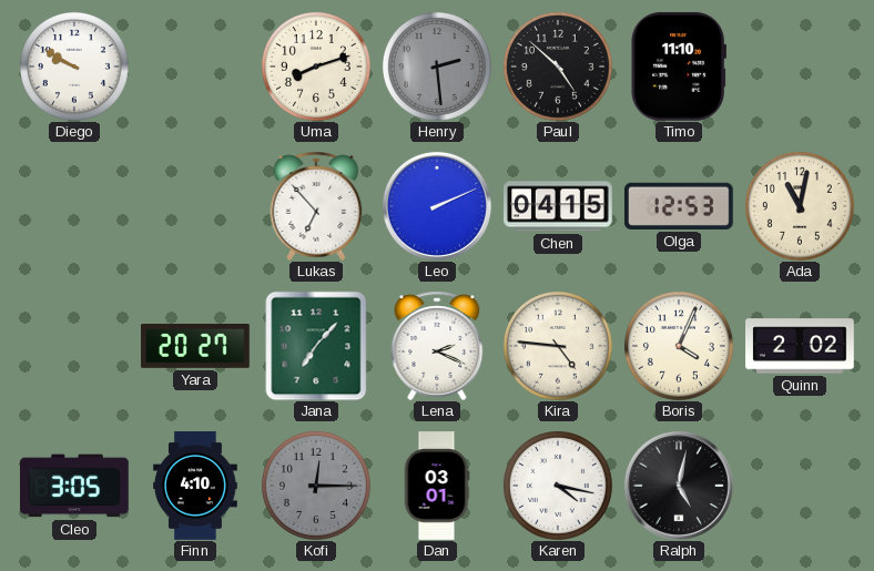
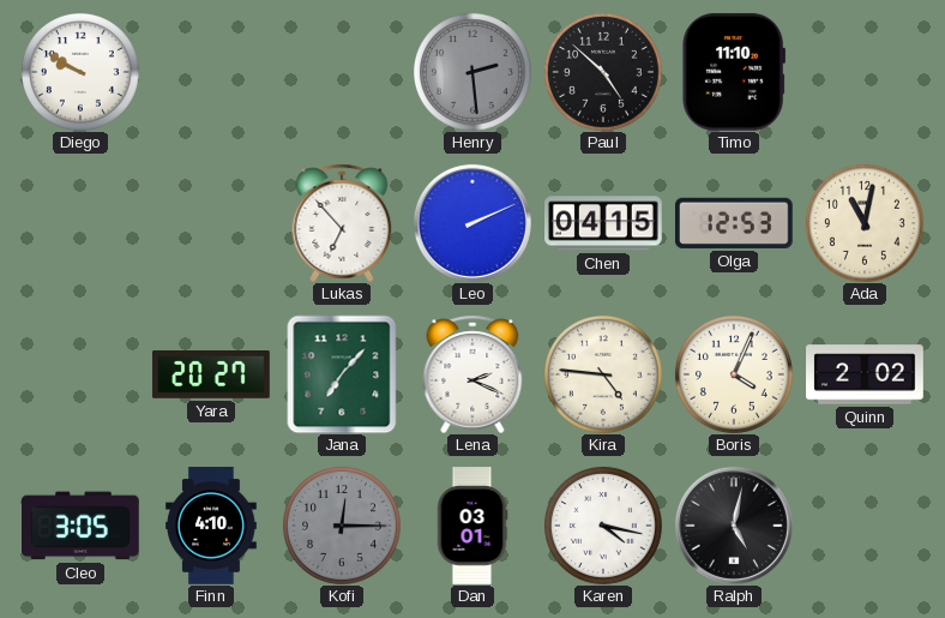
Uma: 8:12 -> none (316, 67)
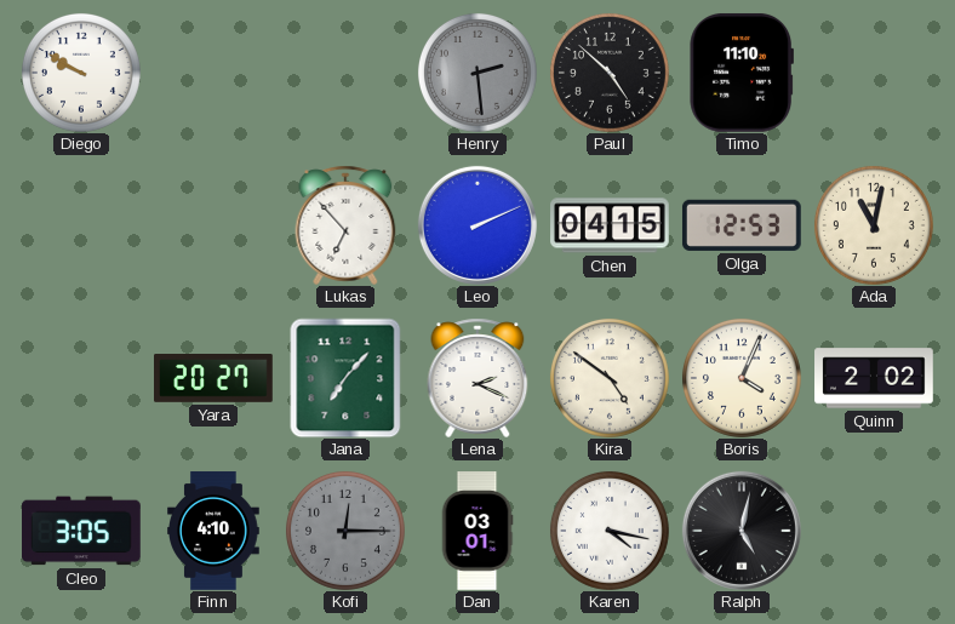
Kira: 4:46 -> 4:51 (610, 378)
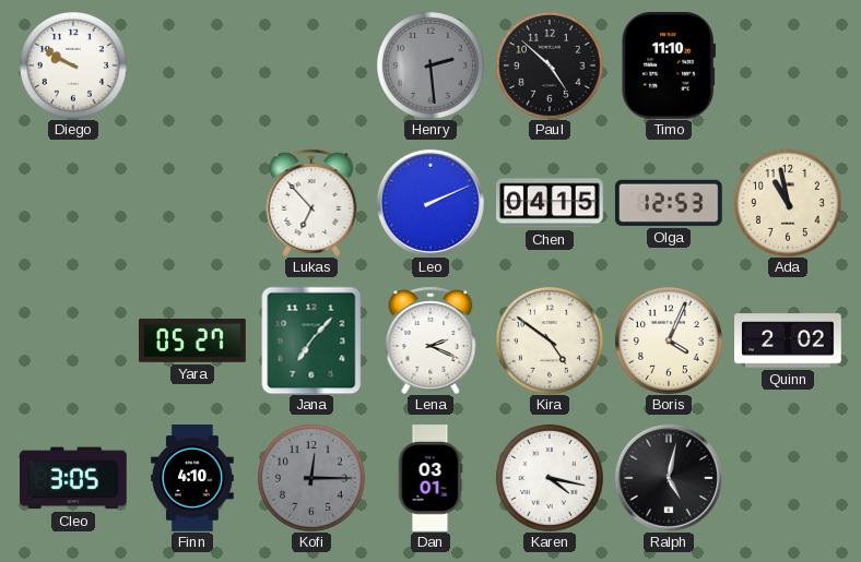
Ada: 11:02 -> 10:58 (788, 203)
Yara: 20:27 -> 05:27 (193, 342)
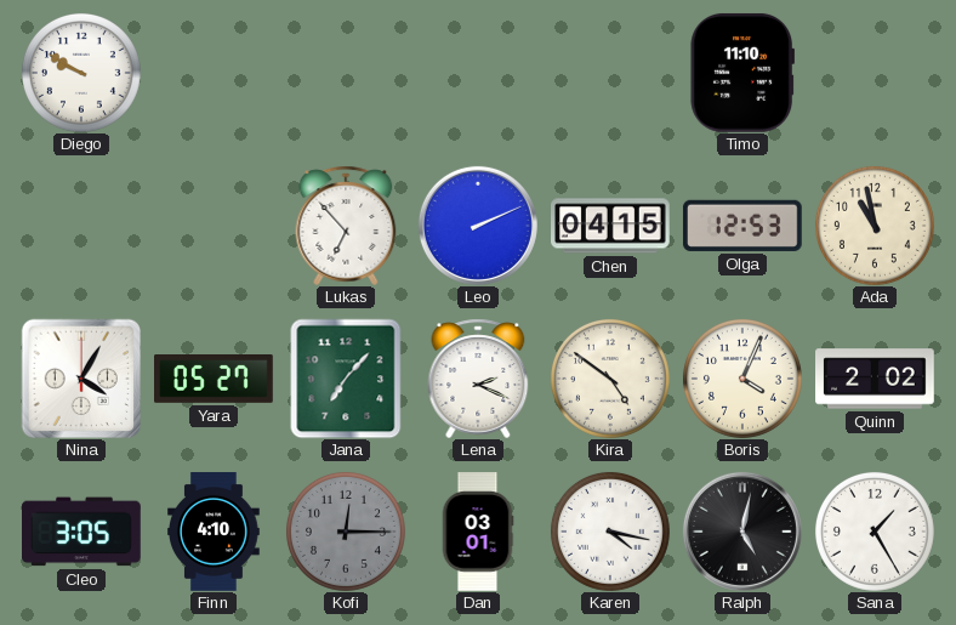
Henry: 2:29 -> none (431, 65)
Paul: 4:52 -> none (550, 65)
Nina: none -> 4:05 (81, 379)
Sana: none -> 1:25 (875, 532)
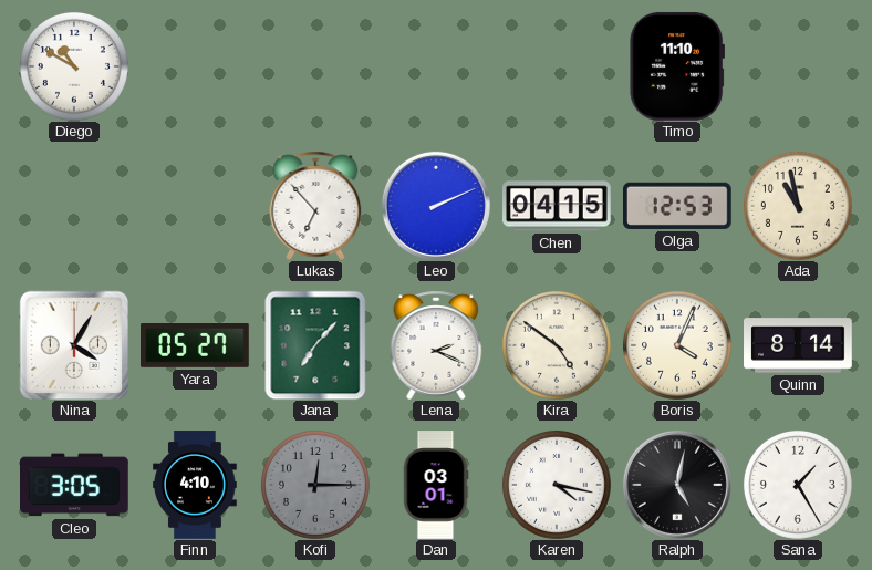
Diego: 9:50 -> 10:50 (74, 66)
Quinn: 2:02 -> 8:14 (798, 345)
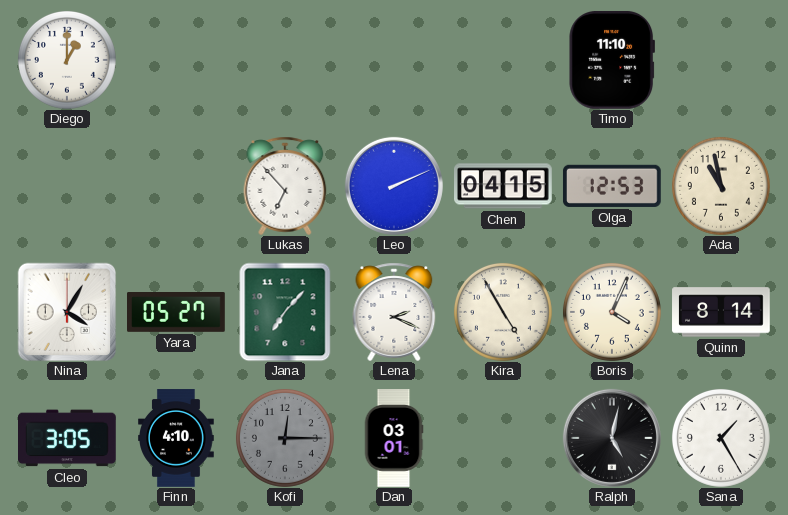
Diego: 10:50 -> 1:00 (67, 60)
Kira: 4:51 -> 4:55 (503, 312)
Karen: 4:17 -> none (557, 485)
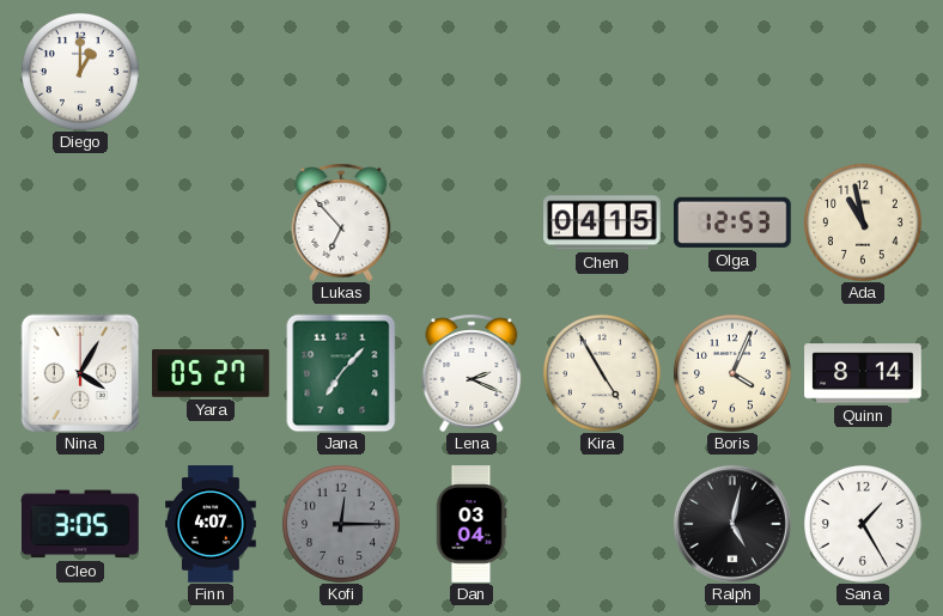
Timo: 11:10 -> none (611, 60)
Leo: 2:11 -> none (394, 186)
Finn: 4:10 -> 4:07 (211, 524)
Dan: 03:01 -> 03:04 (471, 524)
